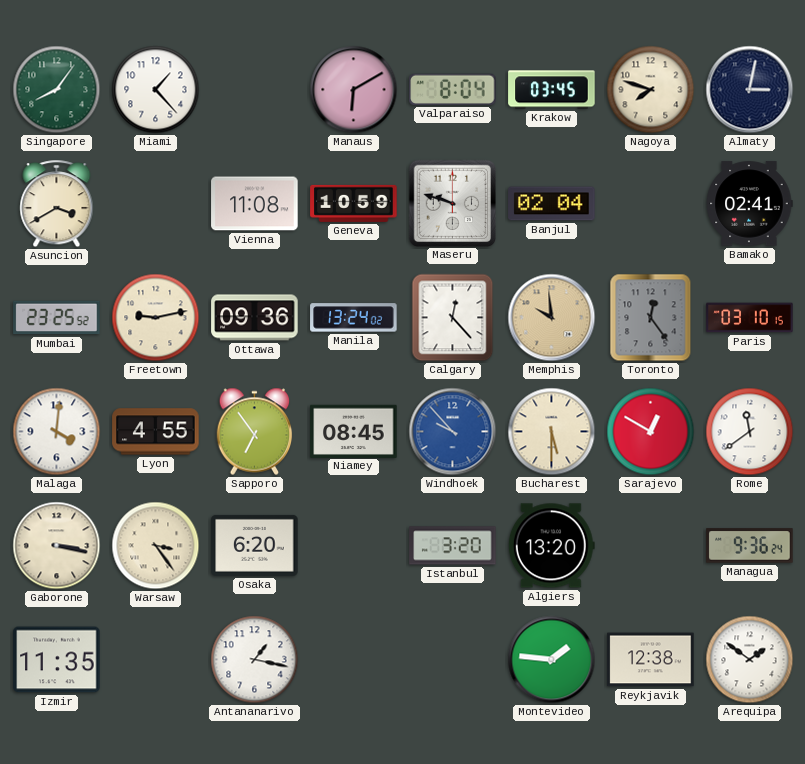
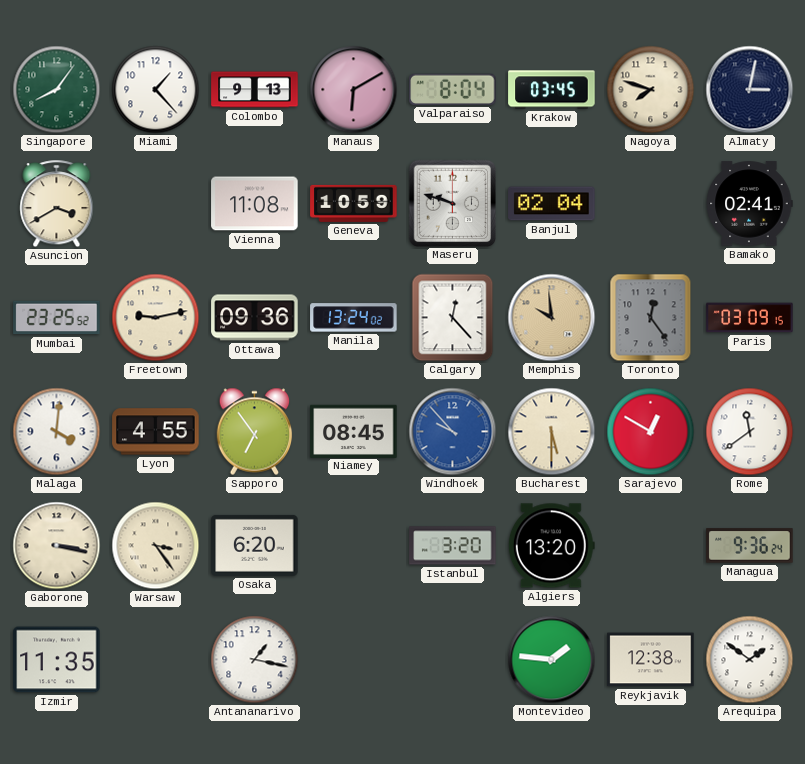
Colombo: none -> 9:13 (255, 90)
Paris: 03:10 -> 03:09 (750, 318)
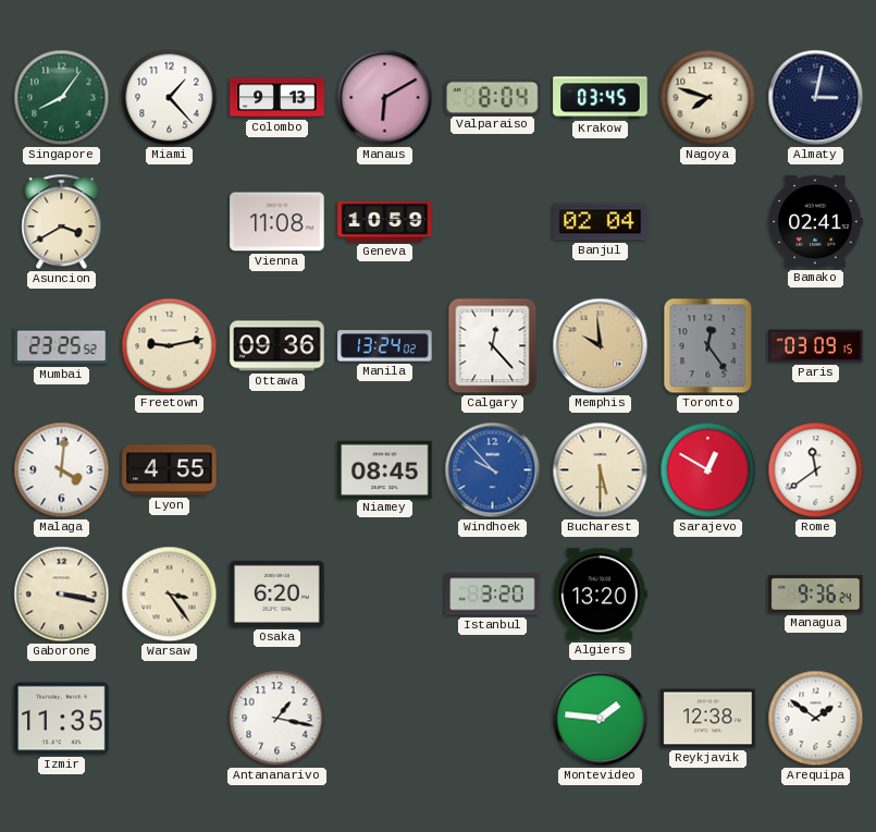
Maseru: 9:48 -> none (452, 203)
Sapporo: 6:54 -> none (255, 432)
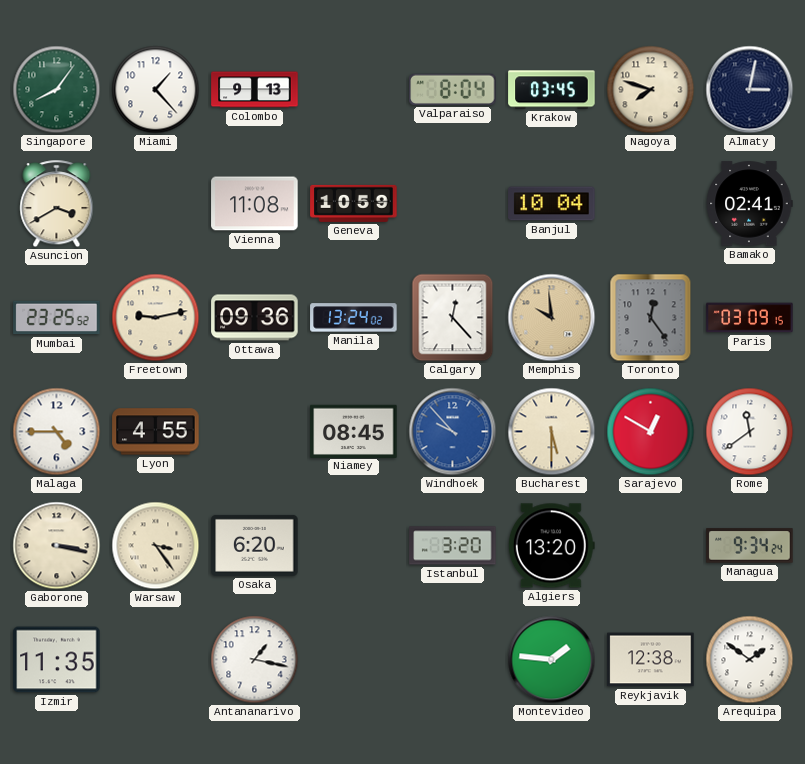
Manaus: 6:10 -> none (385, 98)
Banjul: 02:04 -> 10:04 (552, 204)
Malaga: 4:01 -> 4:45 (57, 432)
Managua: 9:36 -> 9:34 (750, 546)
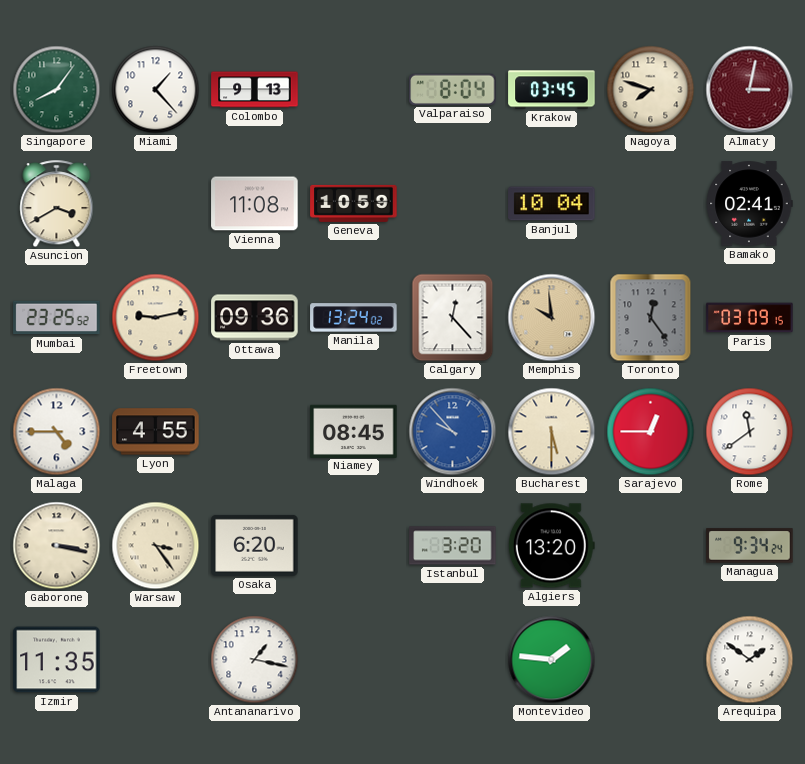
Almaty dial: navy -> burgundy (750, 90)
Sarajevo: 12:50 -> 12:45 (651, 432)
Reykjavik: 12:38 -> none (651, 660)
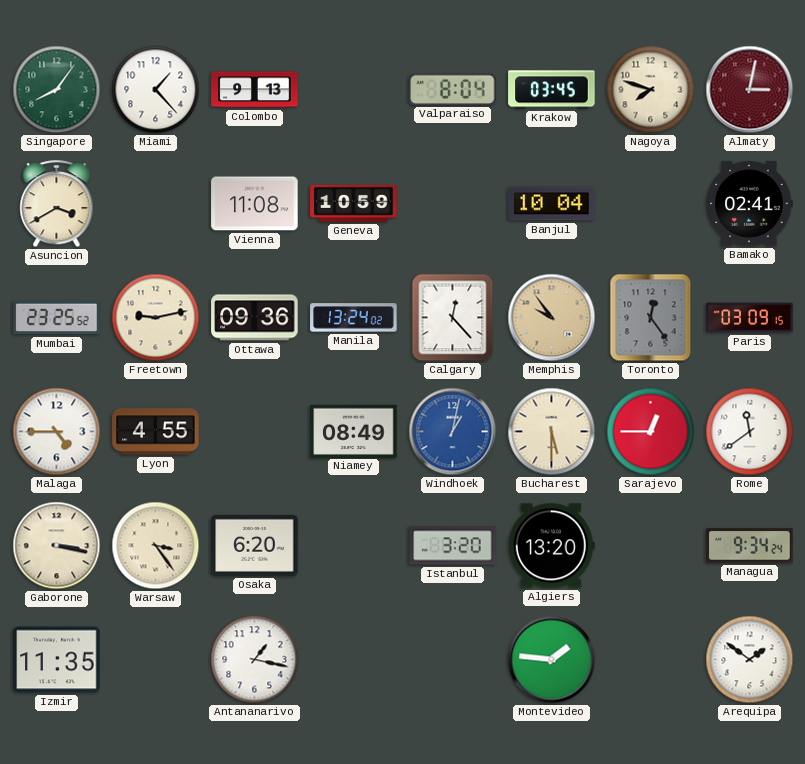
Memphis: 9:59 -> 9:54 (552, 318)
Niamey: 08:45 -> 08:49 (354, 431)
Windhoek: 9:53 -> 1:02 (453, 432)
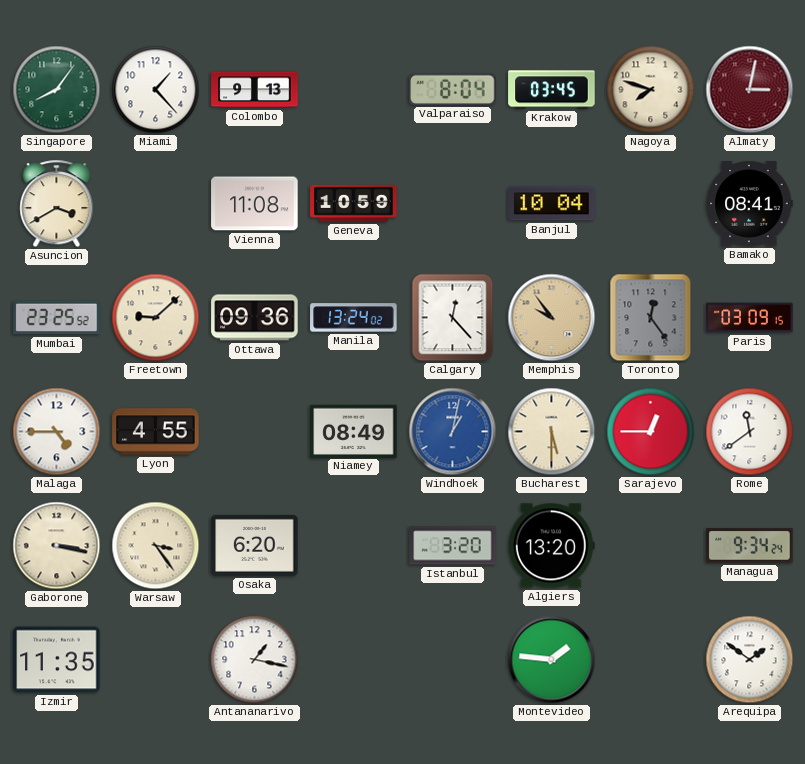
Bamako: 02:41 -> 08:41 (749, 204)
Freetown: 9:13 -> 9:08 (156, 318)
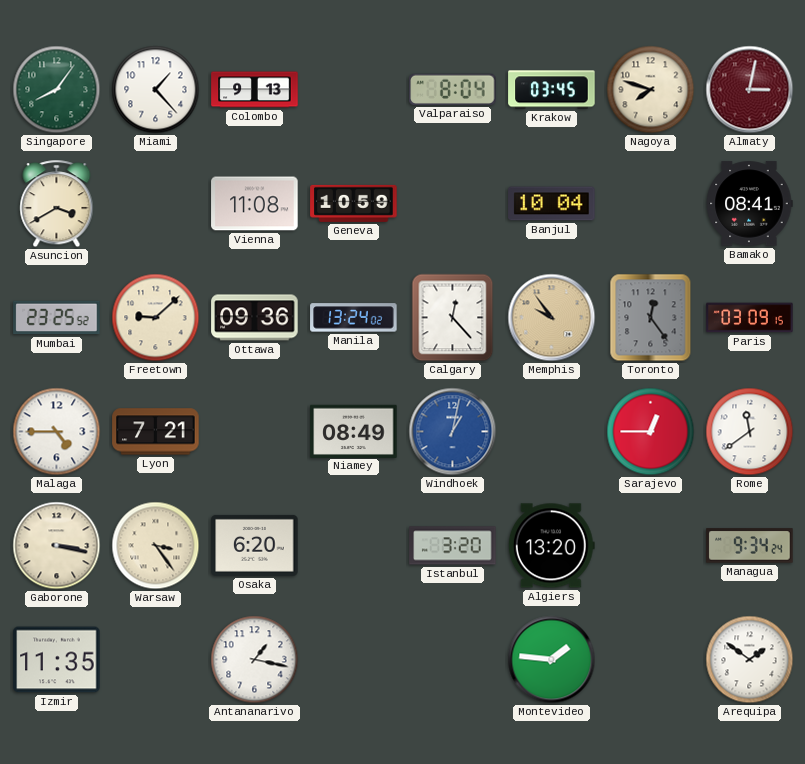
Lyon: 4:55 -> 7:21 (156, 432)
Bucharest: 5:30 -> none (552, 432)
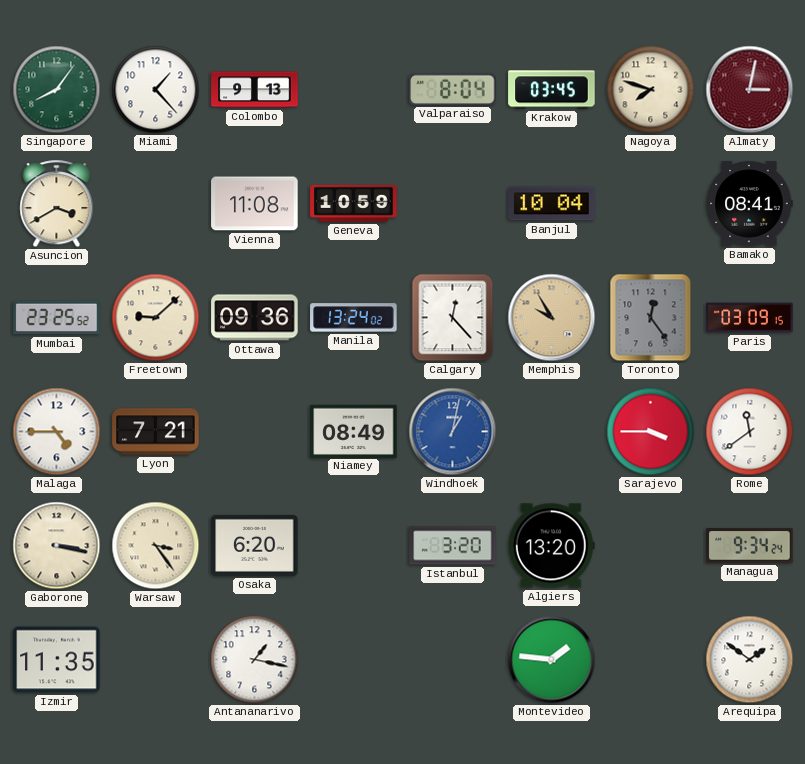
Memphis: 9:54 -> 9:55 (552, 318)
Sarajevo: 12:45 -> 3:45 (651, 432)
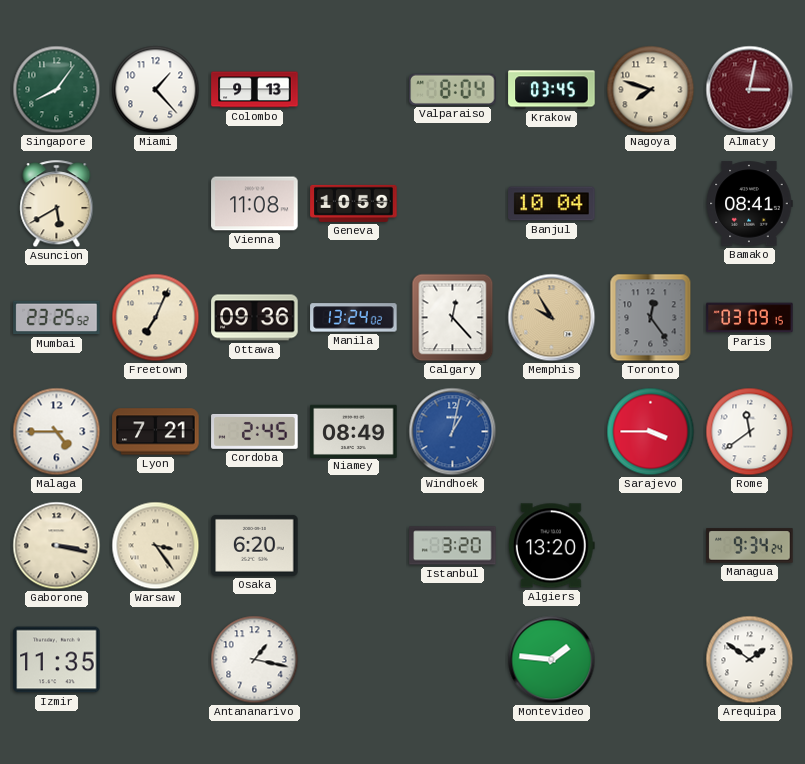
Asuncion: 3:40 -> 5:40 (57, 204)
Freetown: 9:08 -> 7:04 (156, 318)
Cordoba: none -> 2:45 (255, 432)
